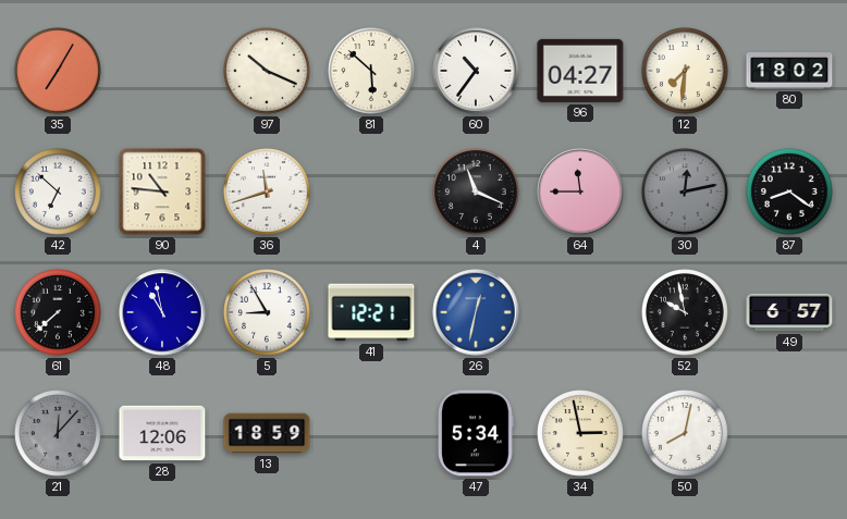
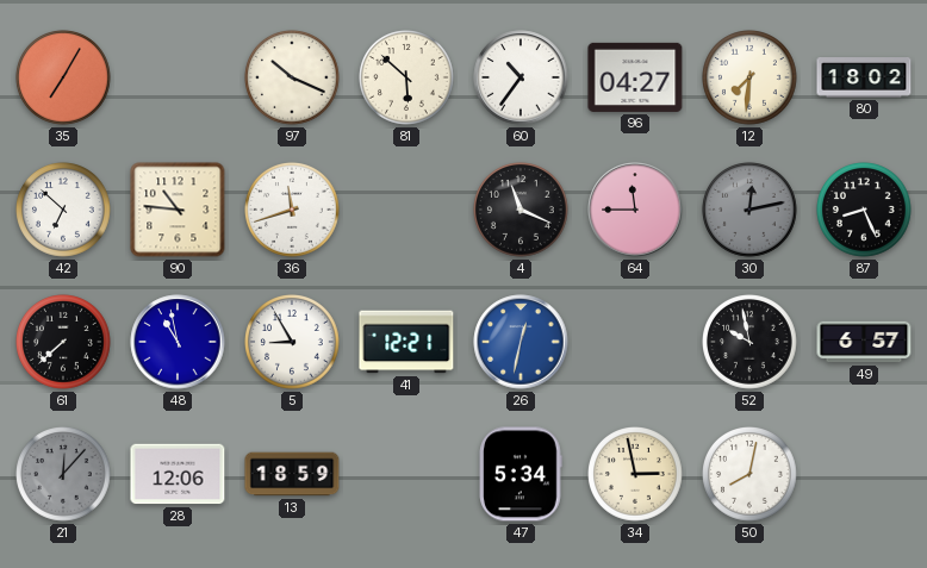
87: 8:21 -> 8:26 (865, 211)
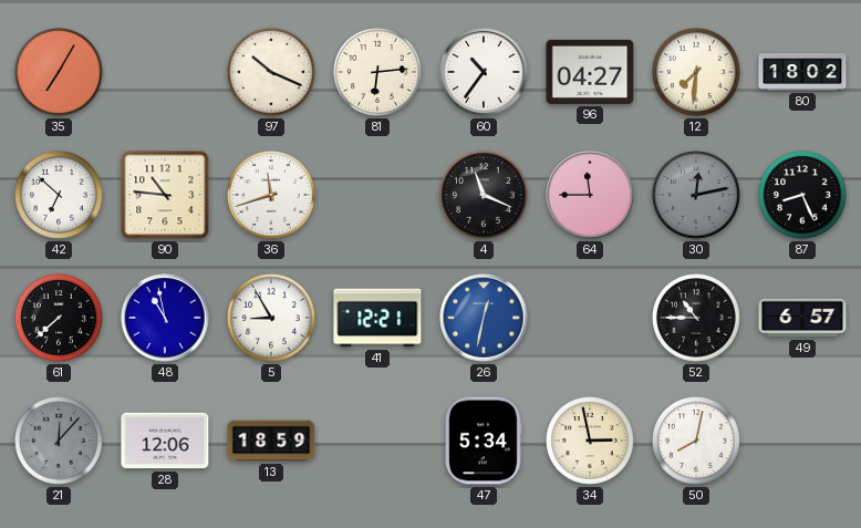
81: 5:52 -> 6:14 (378, 73)
52: 9:58 -> 10:45 (697, 319)
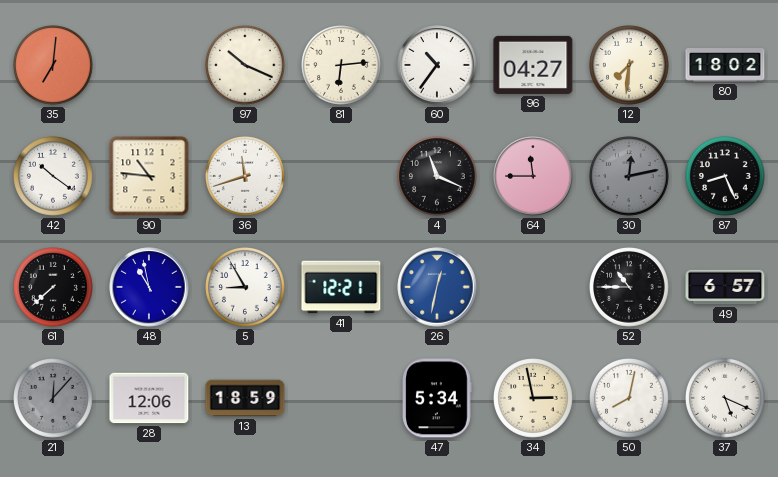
35: 7:05 -> 7:01 (54, 66)
42: 6:52 -> 10:21 (54, 177)
37: none -> 5:19 (726, 399)
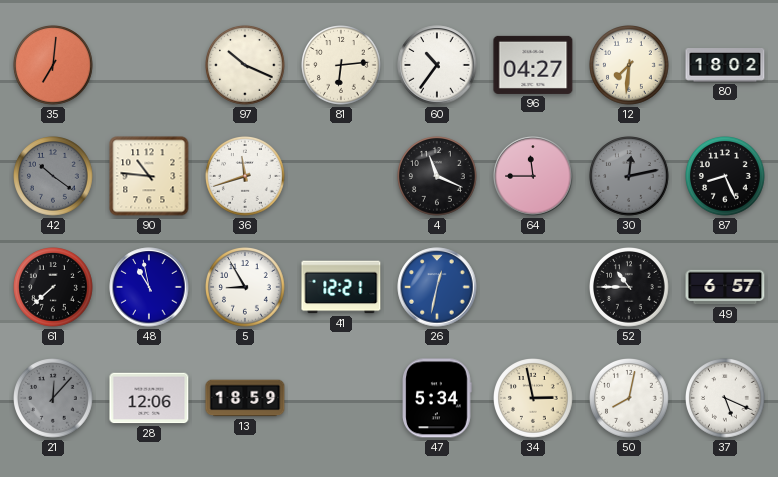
42 dial: white -> grey (54, 177)
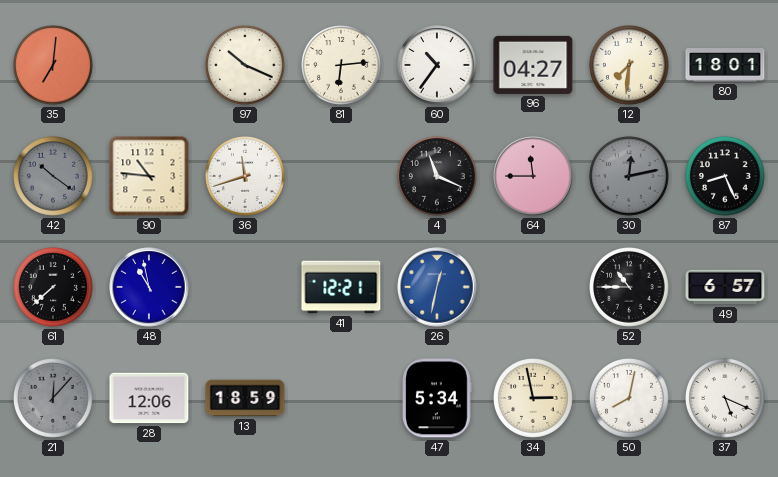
80: 18:02 -> 18:01 (725, 66)
5: 8:55 -> none (246, 288)
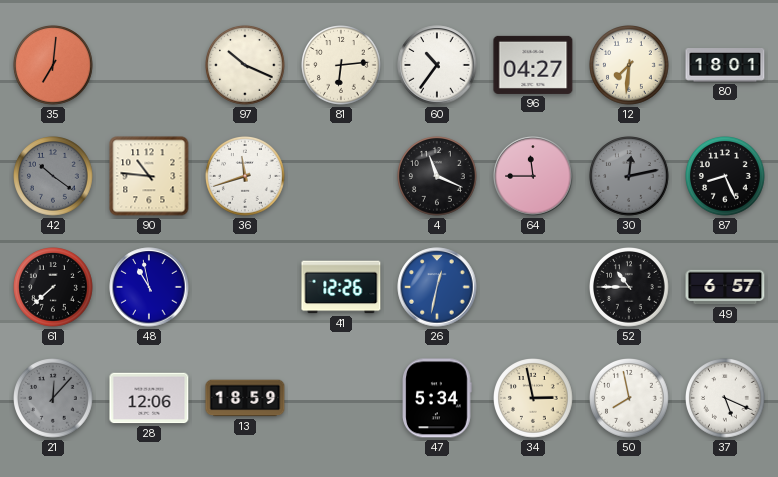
41: 12:21 -> 12:26 (341, 287)
50: 8:02 -> 7:58 (630, 399)
